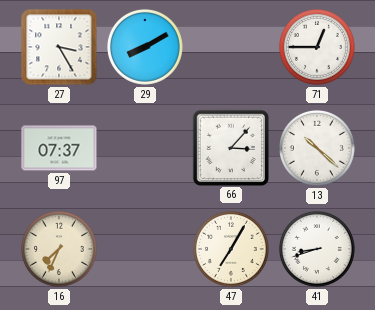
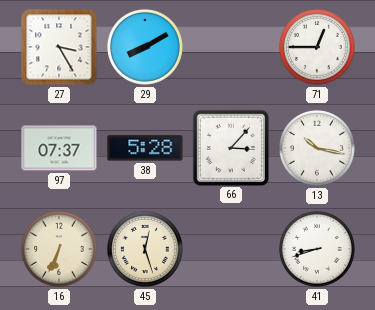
38: none -> 5:28 (145, 148)
13: 10:22 -> 10:17 (317, 148)
16: 7:34 -> 6:34 (59, 249)
45: none -> 12:27 (145, 249)
47: 7:05 -> none (231, 249)
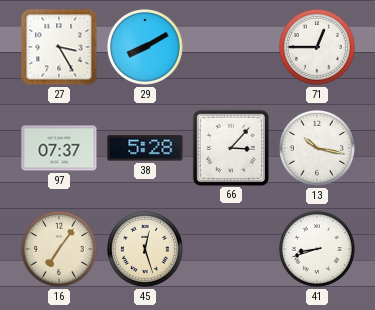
16: 6:34 -> 7:06 (59, 249)
